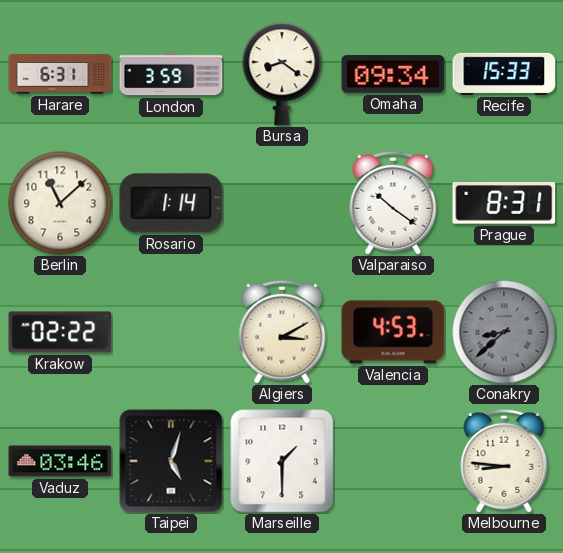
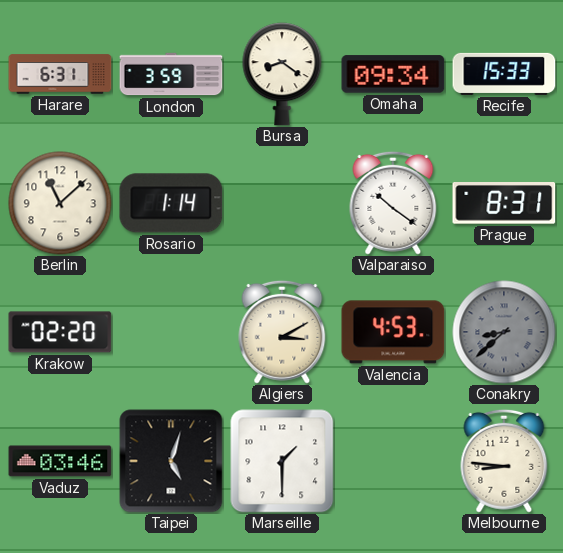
Krakow: 02:22 -> 02:20 (60, 332)
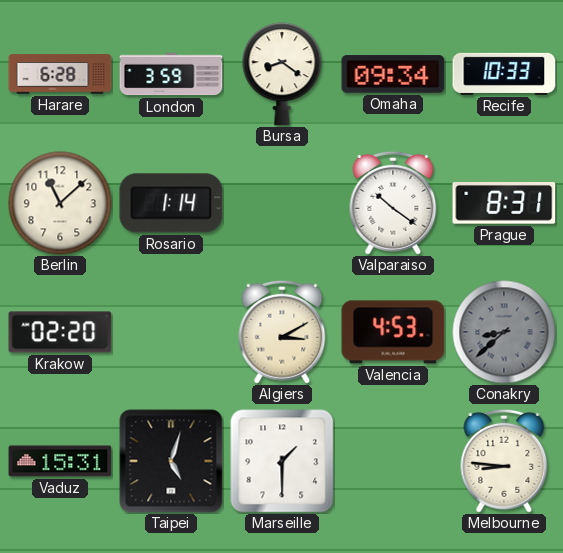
Harare: 6:31 -> 6:28 (60, 74)
Recife: 15:33 -> 10:33 (504, 74)
Vaduz: 03:46 -> 15:31 (60, 461)
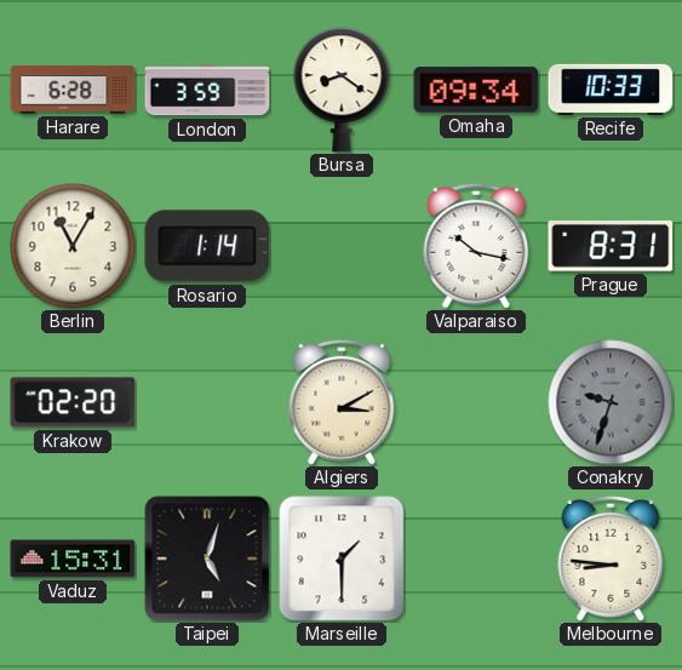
Berlin: 11:08 -> 11:05 (73, 246)
Valparaiso: 10:21 -> 10:17 (476, 246)
Valencia: 4:53 -> none (393, 332)
Conakry: 8:38 -> 9:33 (611, 402)
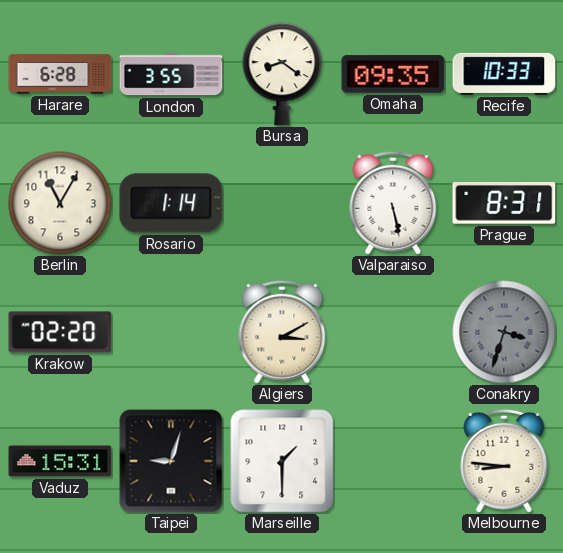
London: 3:59 -> 3:55 (171, 74)
Omaha: 09:34 -> 09:35 (393, 74)
Valparaiso: 10:17 -> 5:28 (393, 203)
Conakry: 9:33 -> 3:33 (504, 332)
Taipei: 5:03 -> 9:03 (171, 461)
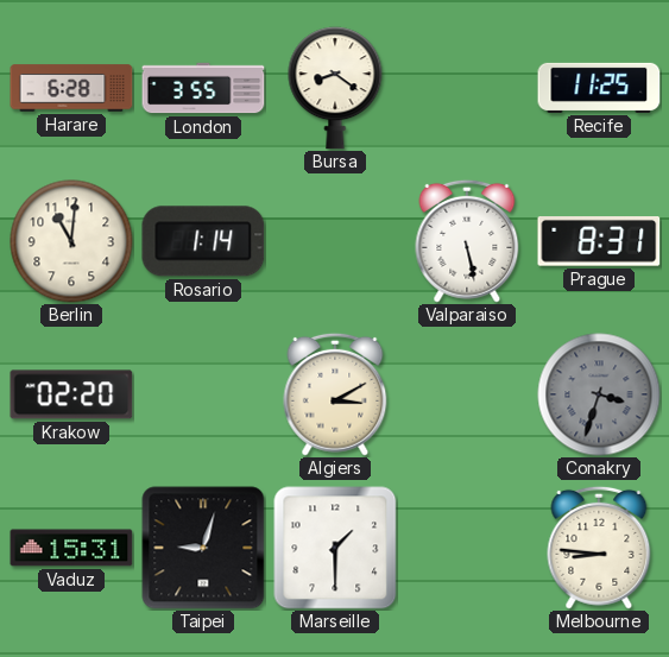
Omaha: 09:35 -> none (393, 74)
Recife: 10:33 -> 11:25 (599, 88)
Berlin: 11:05 -> 11:01 (71, 241)
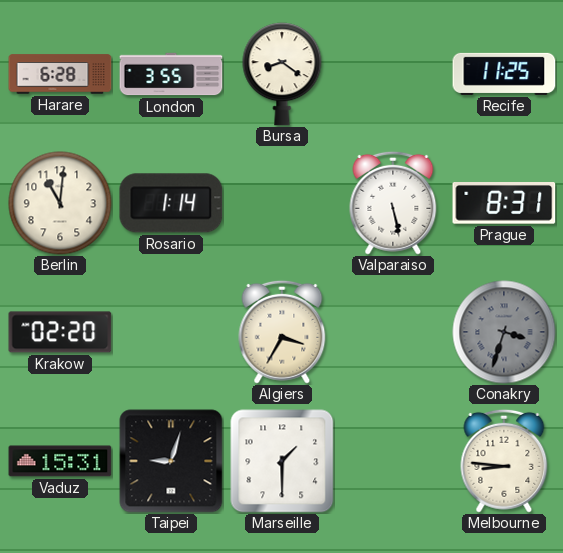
Algiers: 3:10 -> 3:35 (282, 332)
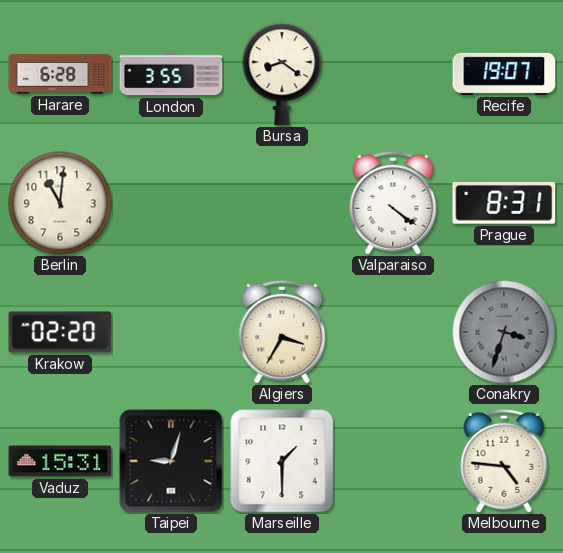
Recife: 11:25 -> 19:07 (504, 74)
Rosario: 1:14 -> none (171, 203)
Valparaiso: 5:28 -> 4:21 (393, 203)
Melbourne: 8:46 -> 4:46 (504, 461)
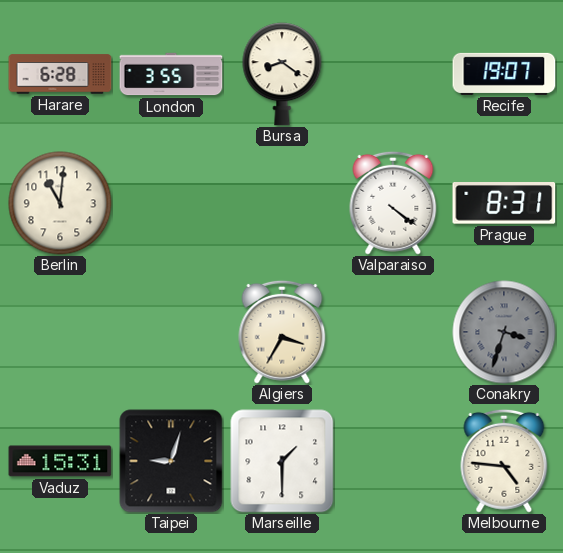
Krakow: 02:20 -> none (60, 332)
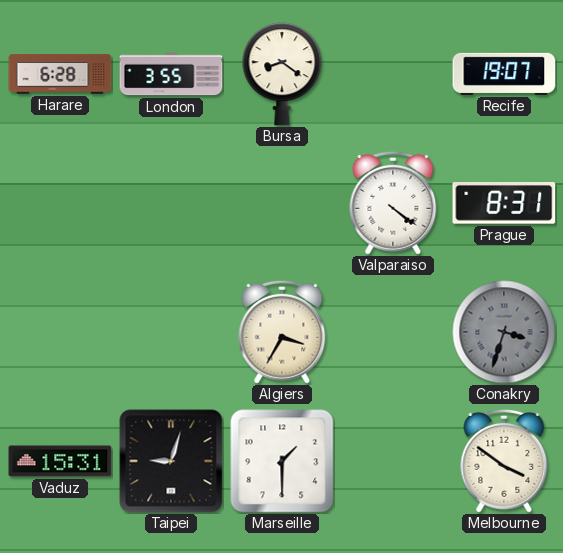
Berlin: 11:01 -> none (60, 203)
Melbourne: 4:46 -> 3:51 (504, 461)
